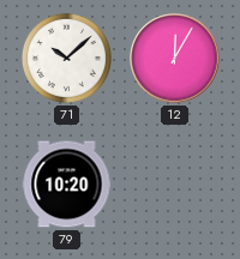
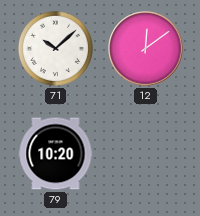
12: 12:05 -> 12:09 (146, 49)
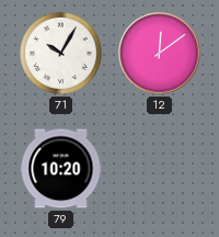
71: 10:08 -> 10:05 (60, 53)
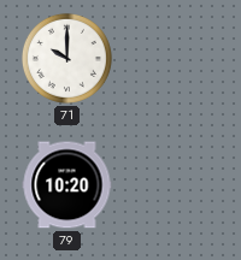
71: 10:05 -> 10:00 (66, 58)
12: 12:09 -> none (160, 54)
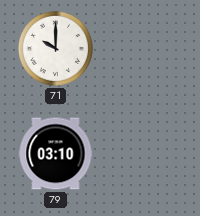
79: 10:20 -> 03:10 (56, 154)
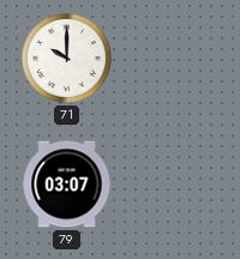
79: 03:10 -> 03:07 (67, 185)
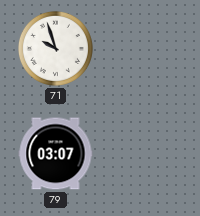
71: 10:00 -> 9:57 (55, 48)
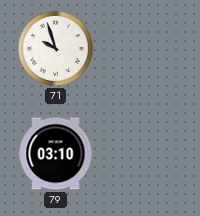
79: 03:07 -> 03:10 (56, 154)
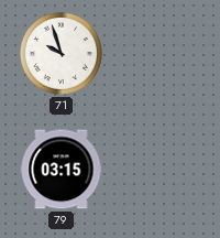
79: 03:10 -> 03:15 (62, 170)
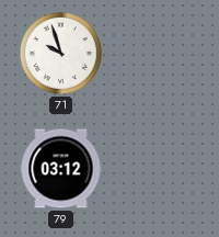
79: 03:15 -> 03:12 (61, 169)
